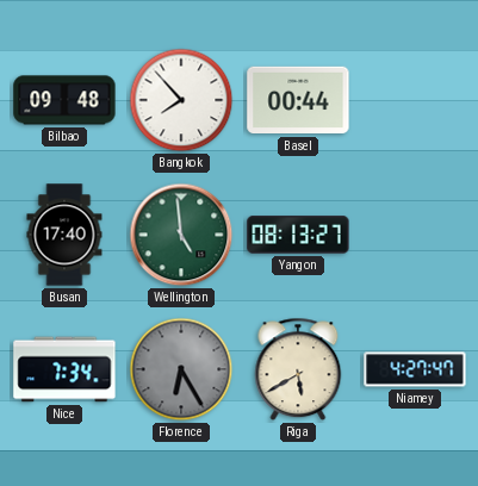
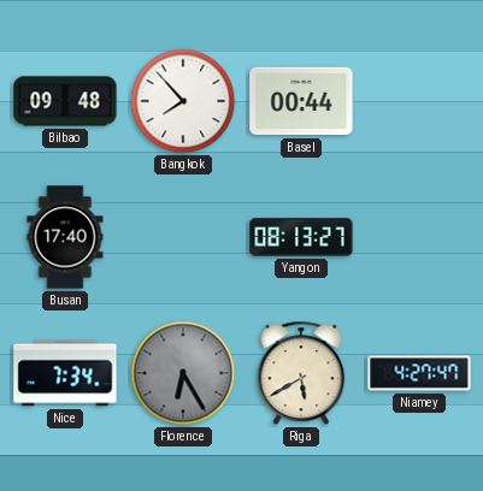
Wellington: 4:59 -> none (181, 235)
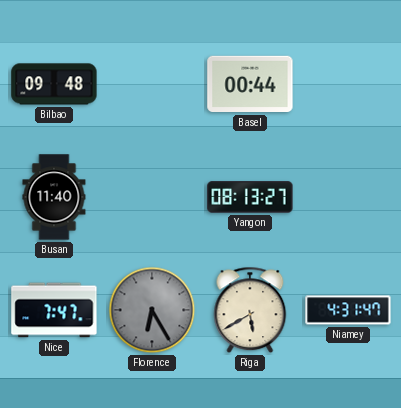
Bangkok: 7:53 -> none (183, 101)
Busan: 17:40 -> 11:40 (54, 197)
Nice: 7:34 -> 7:47 (54, 310)
Niamey: 4:27 -> 4:31 (348, 310)
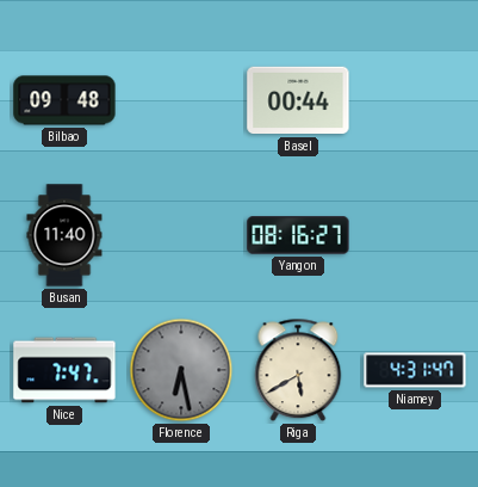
Yangon: 08:13 -> 08:16 (298, 235)
Florence: 6:25 -> 6:28 (181, 370)
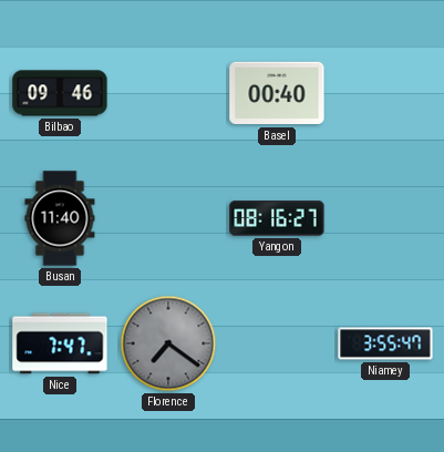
Bilbao: 09:48 -> 09:46 (60, 93)
Basel: 00:44 -> 00:40 (277, 93)
Florence: 6:28 -> 7:21 (168, 343)
Riga: 5:40 -> none (298, 370)
Niamey: 4:31 -> 3:55 (385, 343)
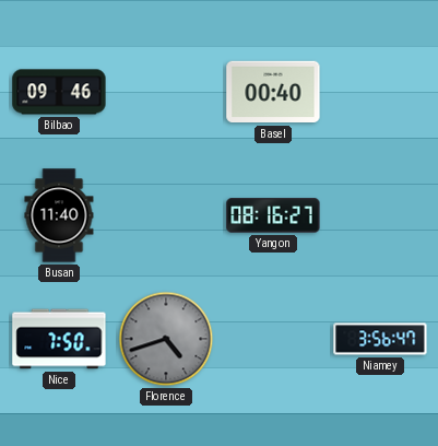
Nice: 7:47 -> 7:50 (59, 339)
Florence: 7:21 -> 4:42 (166, 339)
Niamey: 3:55 -> 3:56 (380, 339)
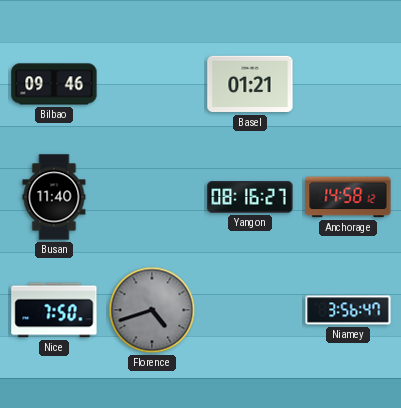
Basel: 00:40 -> 01:21 (250, 84)
Anchorage: none -> 14:58 (348, 197)
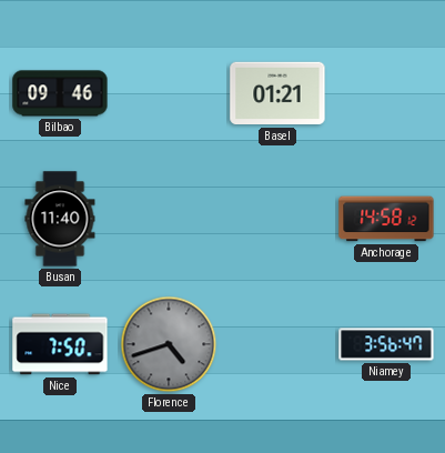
Yangon: 08:16 -> none (250, 197)
